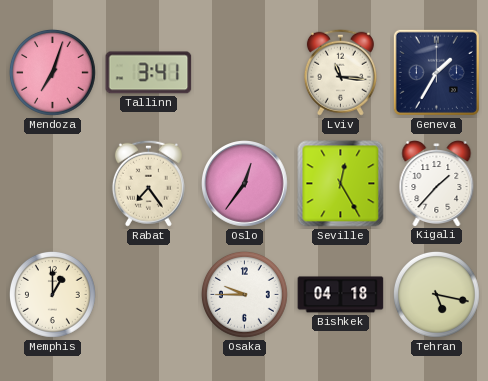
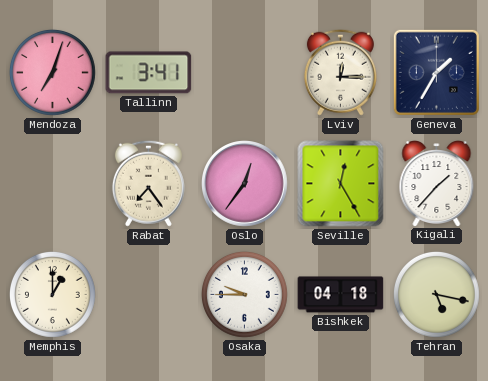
Lviv: 11:16 -> 12:15 (340, 72)
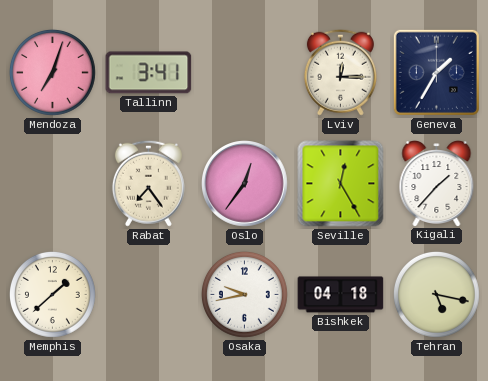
Memphis: 1:00 -> 1:38 (52, 294)
Osaka: 9:45 -> 9:43 (244, 294)
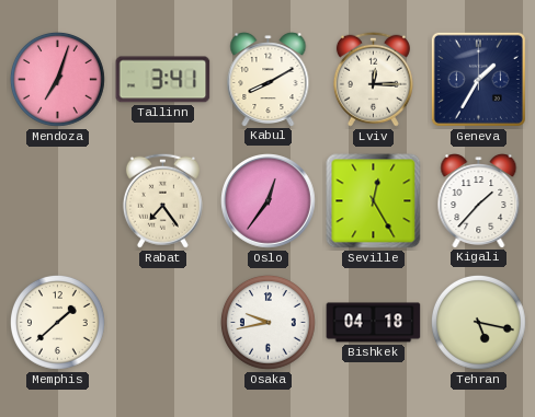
Kabul: none -> 8:10 (269, 80)
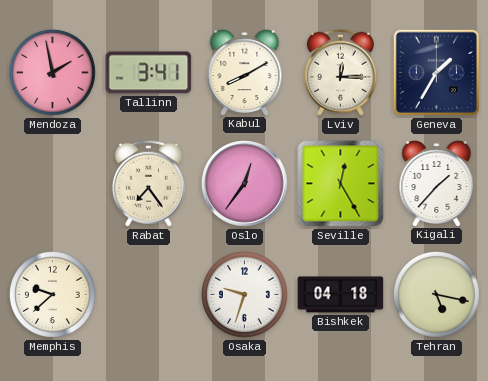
Mendoza: 7:03 -> 1:58 (52, 72)
Memphis: 1:38 -> 9:38 (52, 294)
Osaka: 9:43 -> 9:33 (244, 294)
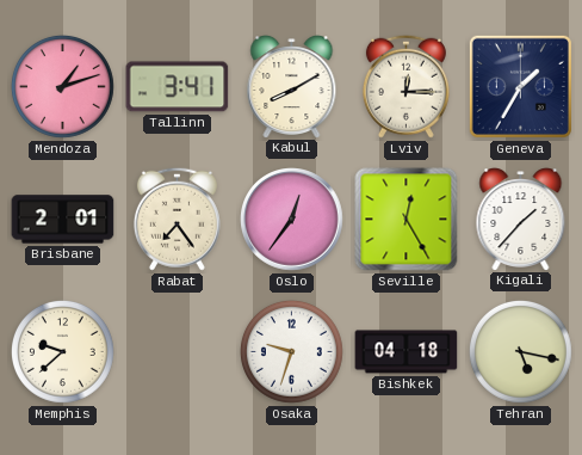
Mendoza: 1:58 -> 1:12 (62, 86)
Brisbane: none -> 2:01 (63, 220)
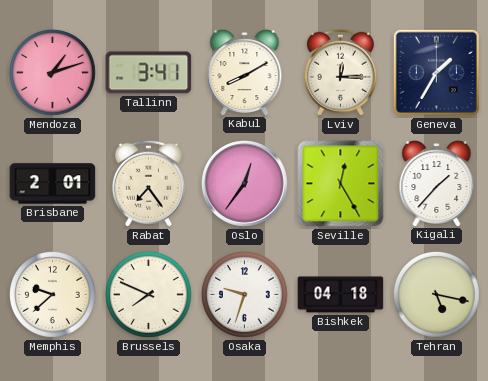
Brussels: none -> 7:49 (148, 294)
